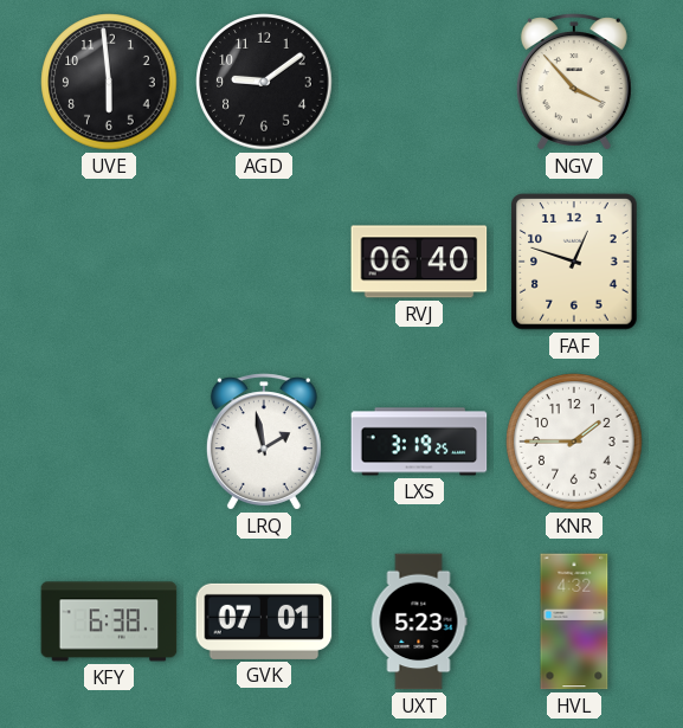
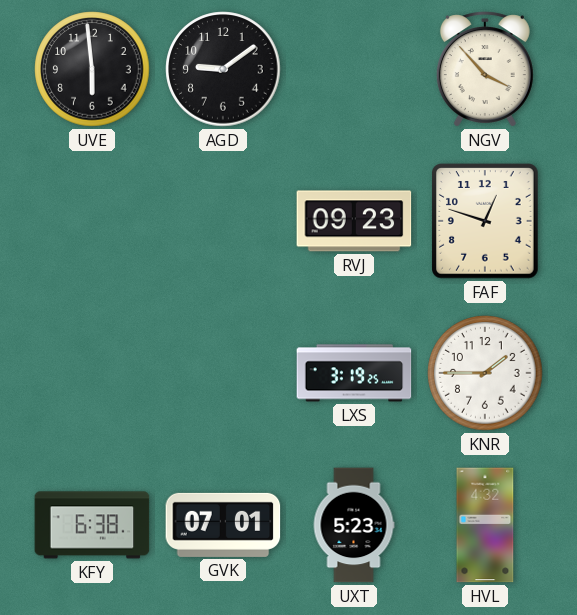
RVJ: 06:40 -> 09:23 (354, 221)
LRQ: 1:58 -> none (264, 442)
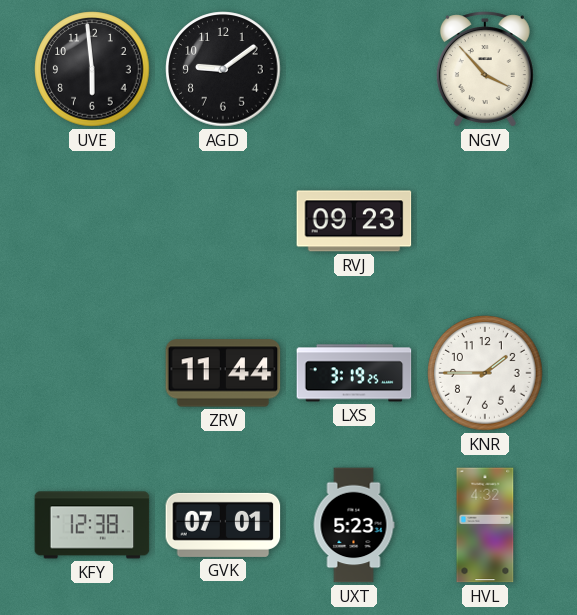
FAF: 12:48 -> none (486, 221)
ZRV: none -> 11:44 (223, 373)
KFY: 6:38 -> 12:38 (92, 525)
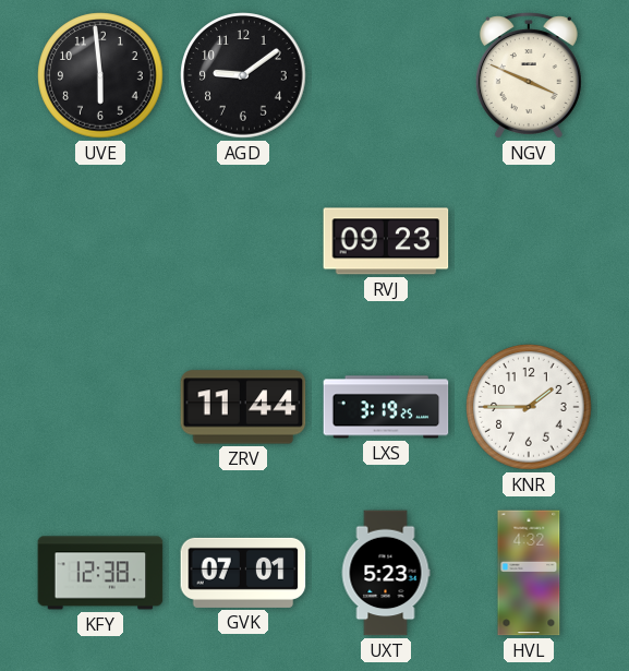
NGV: 3:53 -> 3:49 (529, 75)
